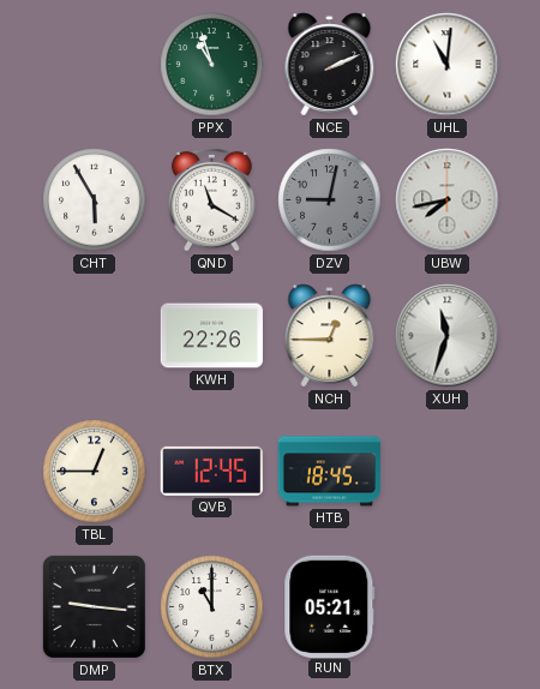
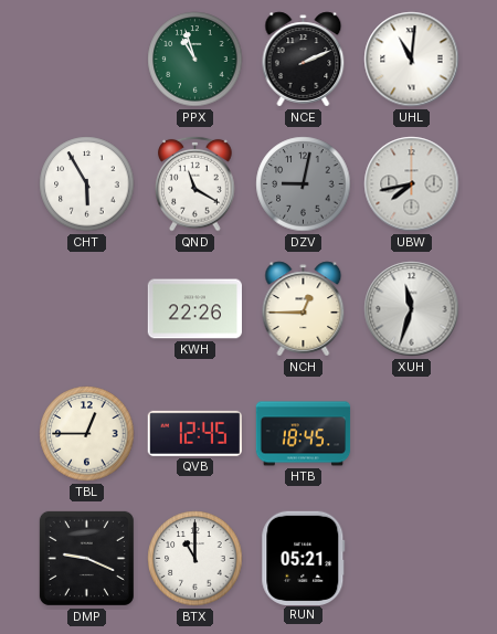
DMP: 9:16 -> 9:19 (86, 558)
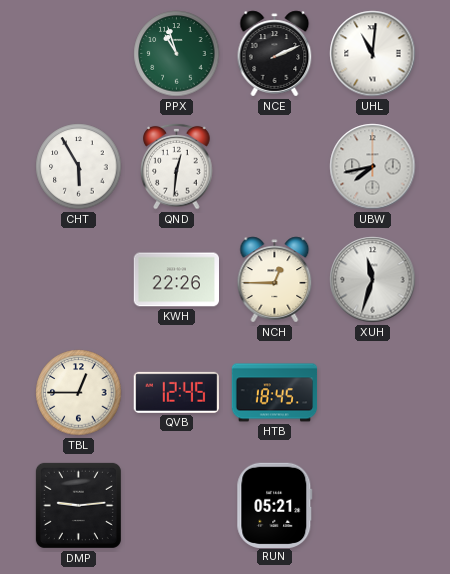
QND: 11:20 -> 12:31 (177, 166)
DZV: 9:02 -> none (304, 184)
DMP: 9:19 -> 9:14 (78, 505)
BTX: 11:00 -> none (195, 559)
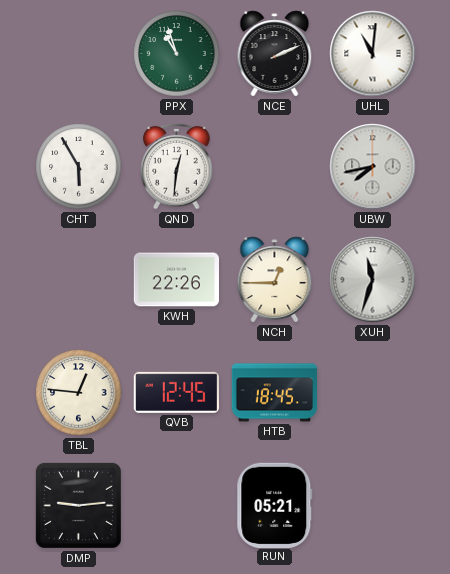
TBL: 12:45 -> 12:46 (79, 393)
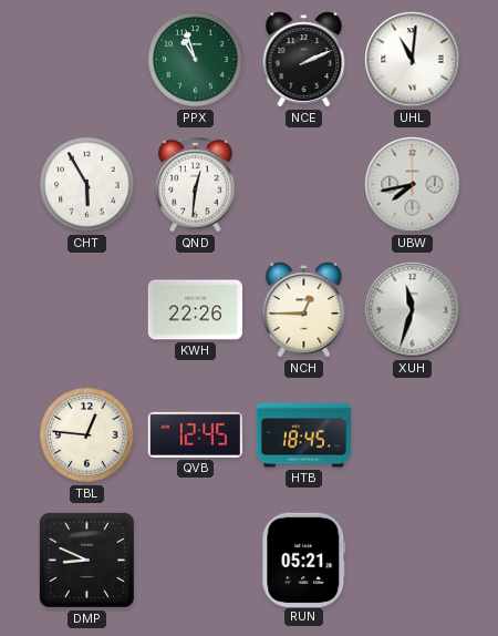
DMP: 9:14 -> 8:49 (86, 560)
